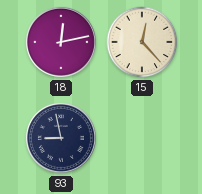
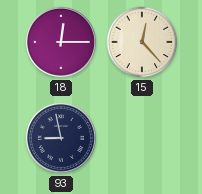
18: 12:13 -> 12:15 (61, 42)
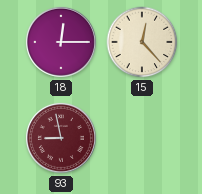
93 dial: navy -> burgundy (61, 138)
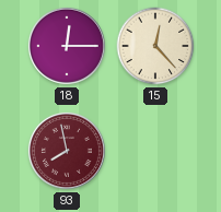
93: 8:58 -> 7:58 (67, 151)
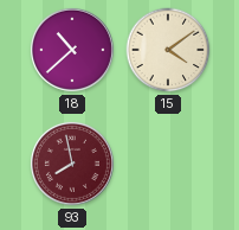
18: 12:15 -> 10:38 (72, 50)
15: 12:23 -> 4:09 (168, 50)
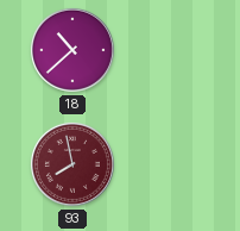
15: 4:09 -> none (168, 50)
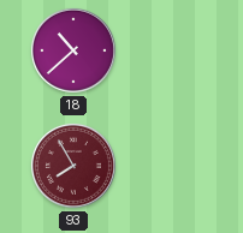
93: 7:58 -> 7:55 (73, 166)
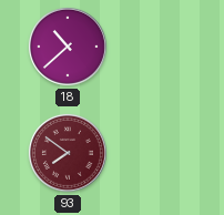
93: 7:55 -> 7:51 (68, 153)
